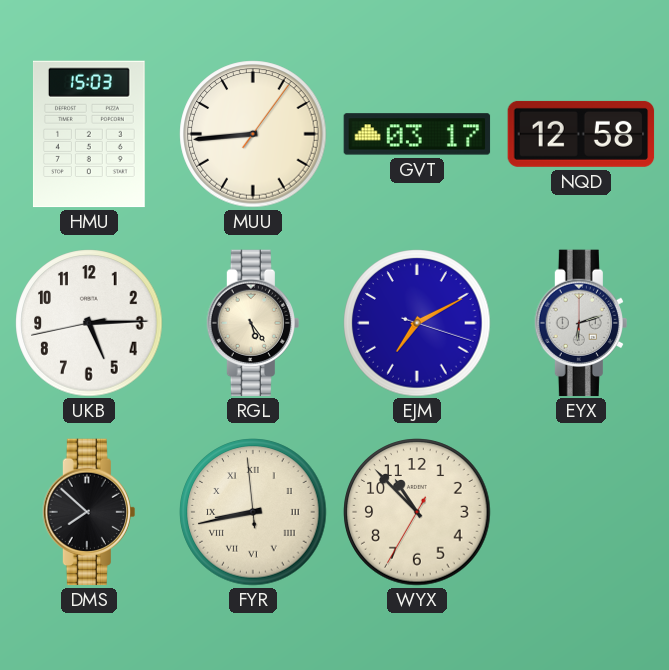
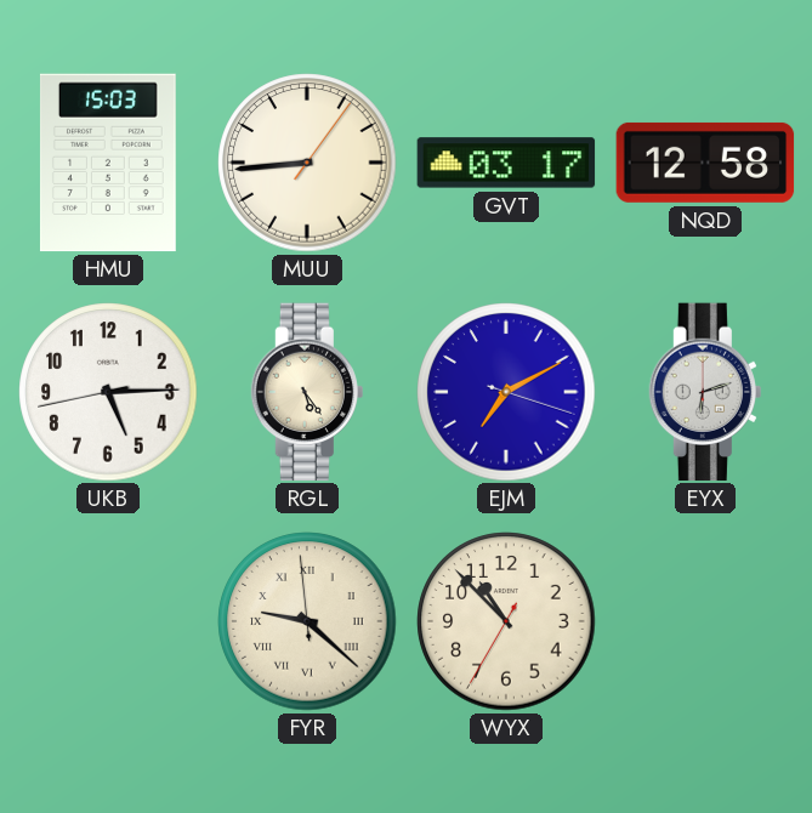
DMS: 7:52 -> none (88, 512)
FYR: 8:42 -> 9:21 (307, 621)
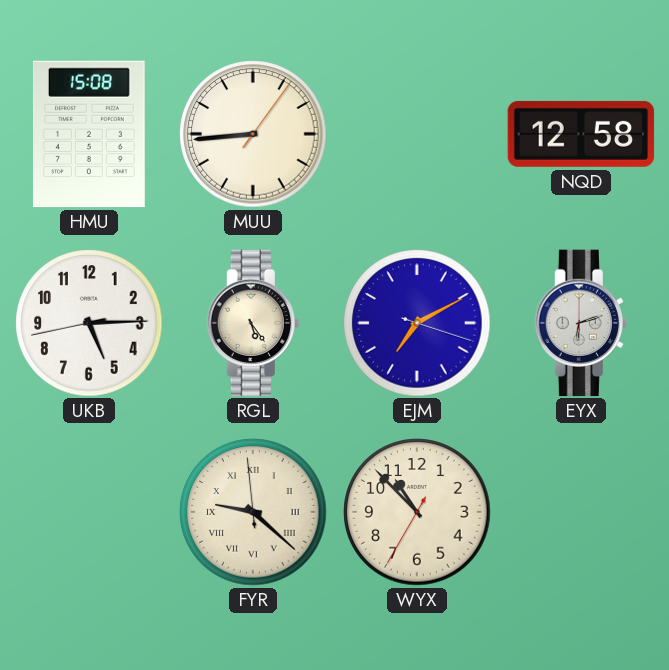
HMU: 15:03 -> 15:08 (89, 134)
GVT: 03:17 -> none (506, 163)
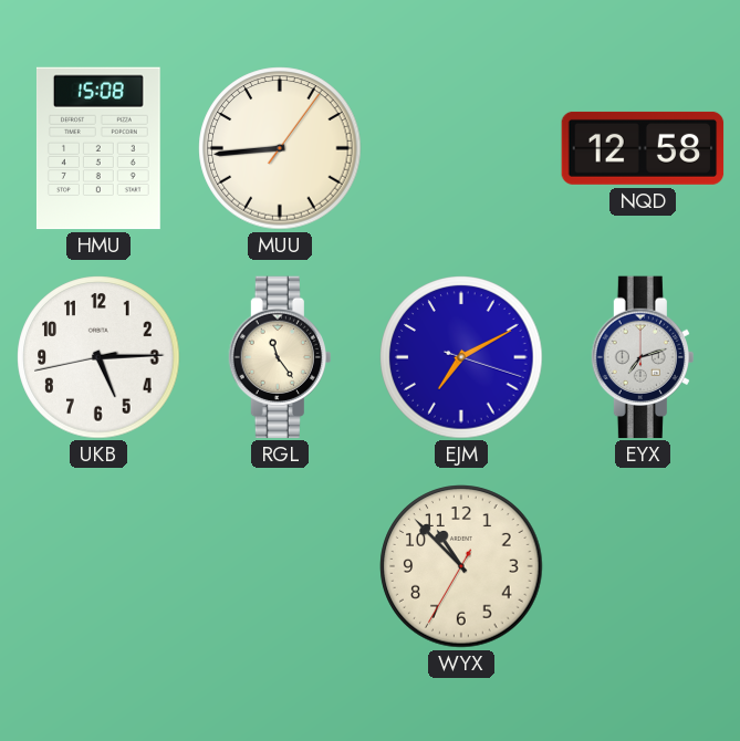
RGL: 5:24 -> 11:24 (279, 357)
EYX: 6:12 -> 7:12 (642, 357)
FYR: 9:21 -> none (253, 512)
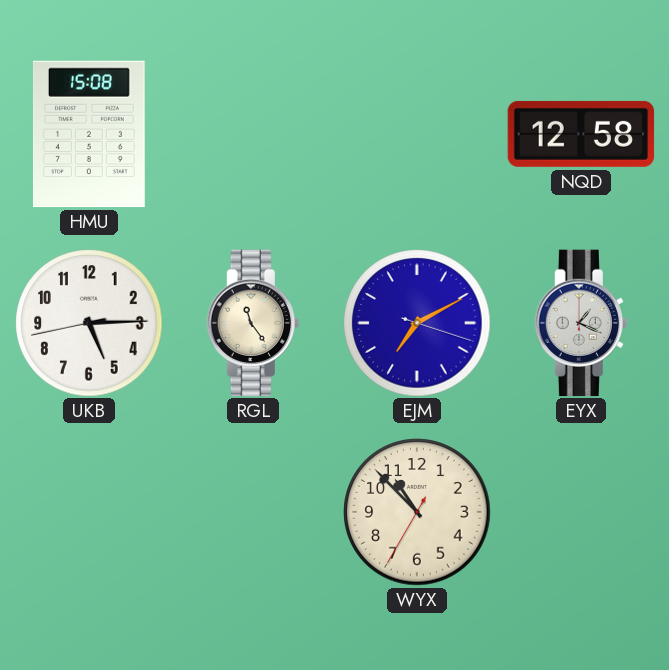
MUU: 8:44 -> none (280, 148)
EYX: 7:12 -> 1:19 (580, 323)
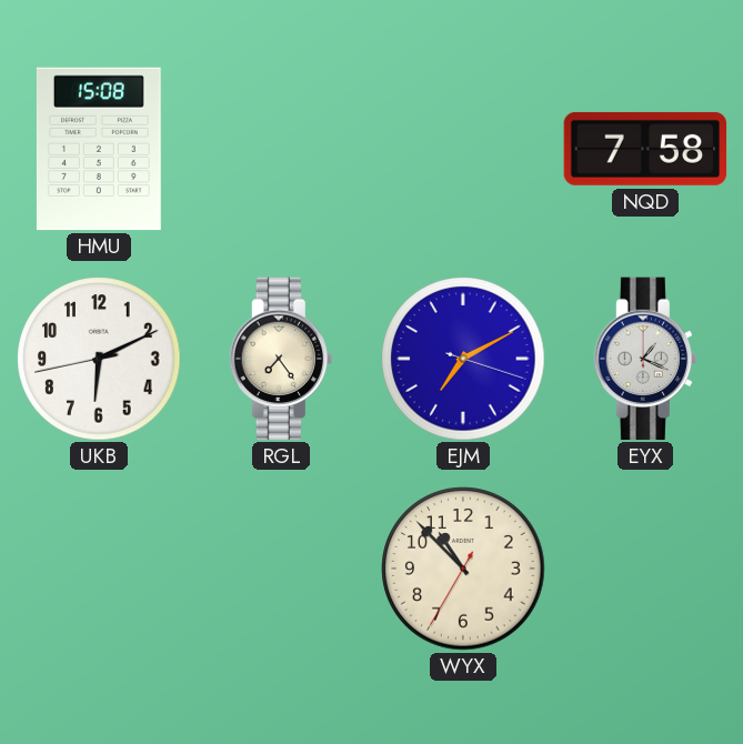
NQD: 12:58 -> 7:58 (645, 149)
UKB: 5:14 -> 6:10 (99, 359)
RGL: 11:24 -> 7:24 (280, 359)
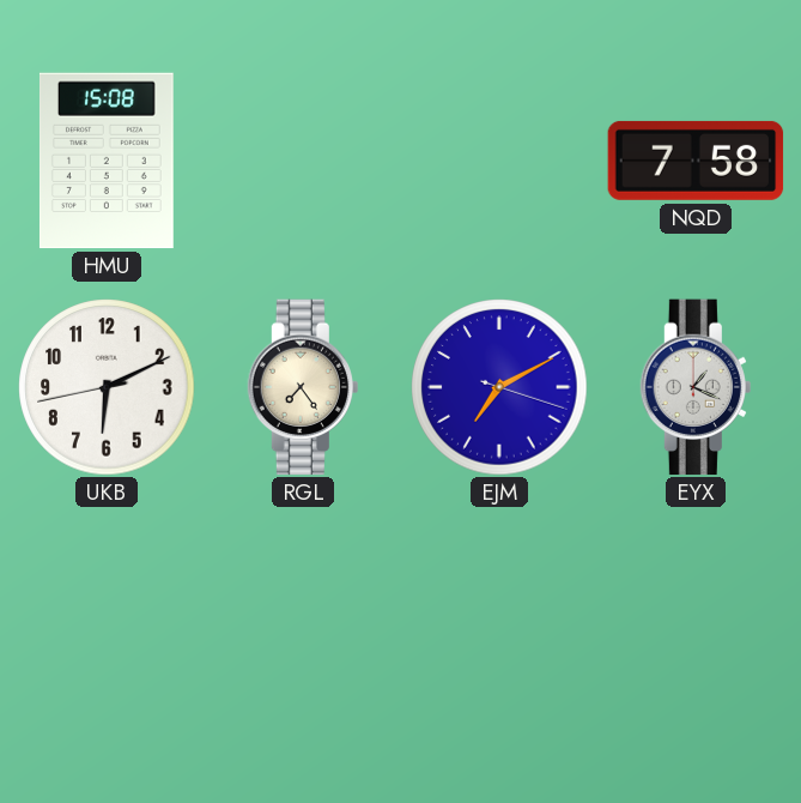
WYX: 10:52 -> none (463, 569)
